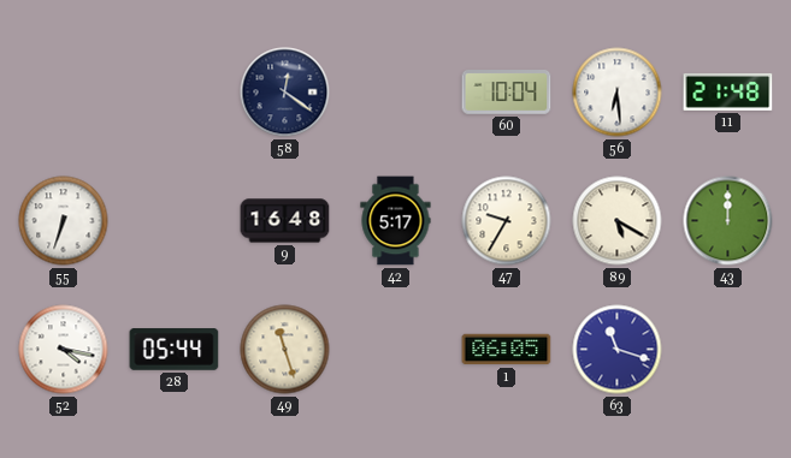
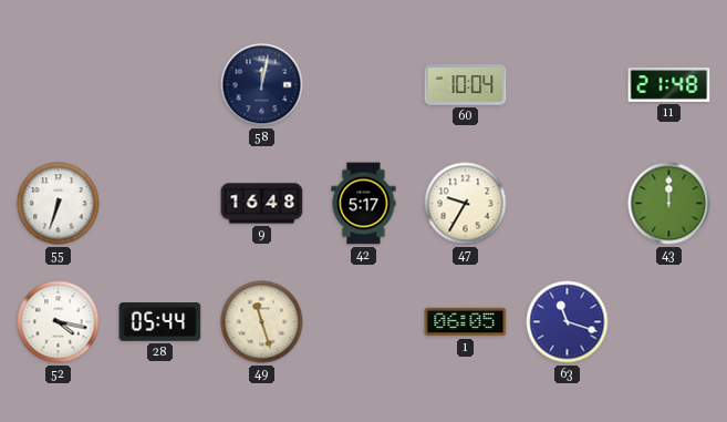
58: 12:21 -> 12:02 (262, 85)
56: 6:29 -> none (618, 93)
89: 5:20 -> none (618, 221)
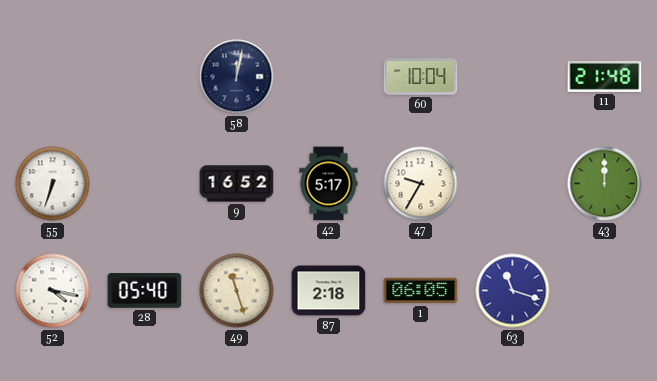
9: 16:48 -> 16:52 (237, 184)
28: 05:44 -> 05:40 (145, 291)
87: none -> 2:18 (329, 291)
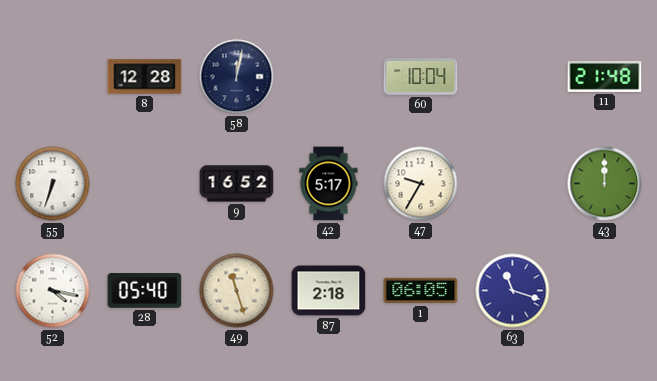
8: none -> 12:28 (145, 77)
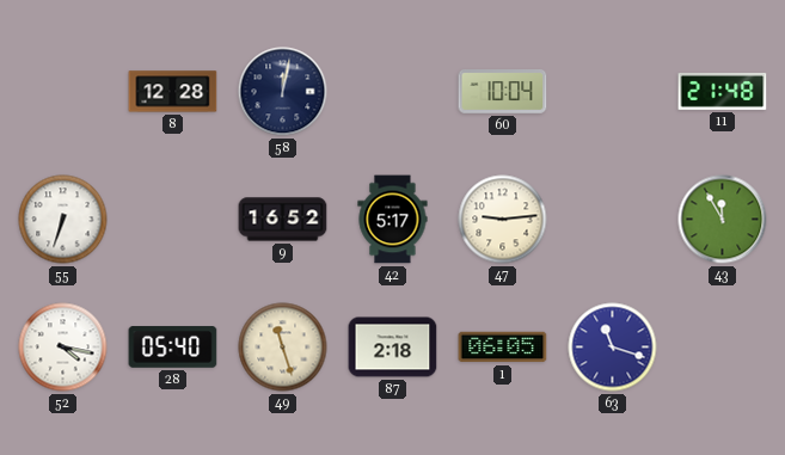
47: 9:35 -> 9:14 (503, 220)
43: 12:00 -> 11:55 (723, 220)
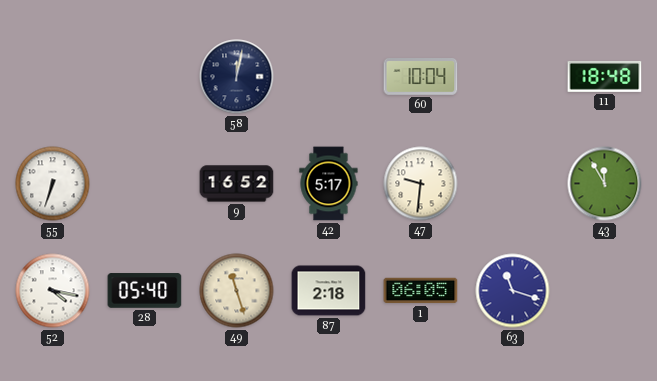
8: 12:28 -> none (173, 92)
11: 21:48 -> 18:48 (605, 76)
47: 9:14 -> 9:31 (421, 184)
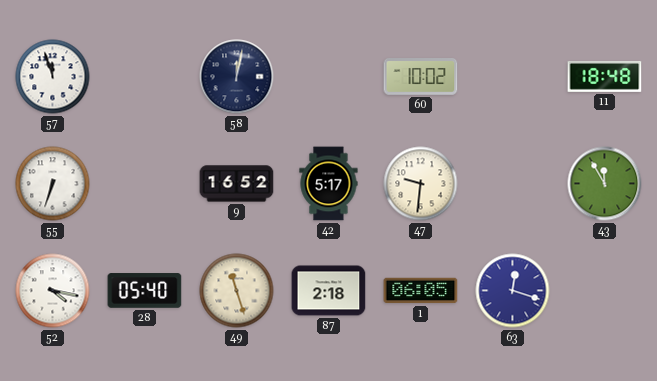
57: none -> 11:57 (53, 77)
60: 10:04 -> 10:02 (421, 77)
63: 11:18 -> 12:18 (513, 291)
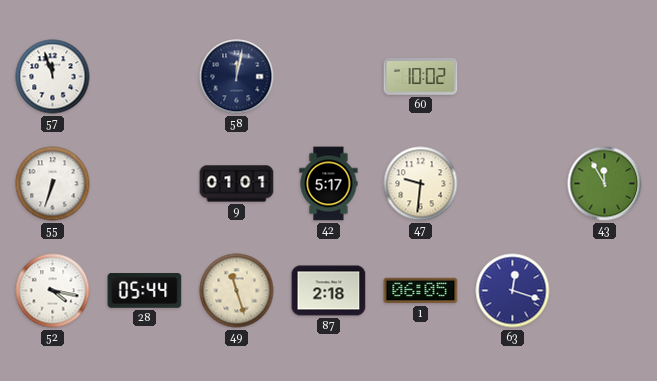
11: 18:48 -> none (605, 76)
9: 16:52 -> 01:01 (237, 184)
28: 05:40 -> 05:44 (145, 291)
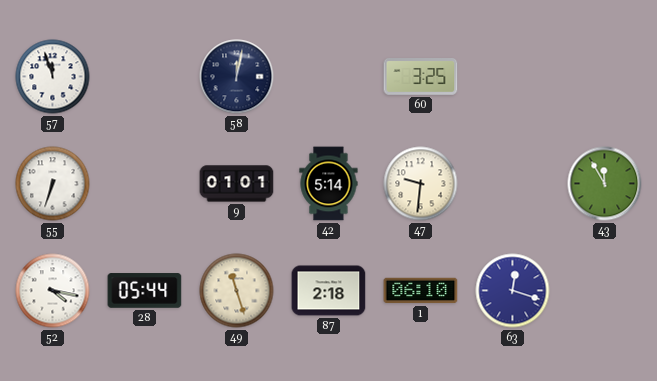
60: 10:02 -> 3:25 (421, 77)
42: 5:17 -> 5:14 (329, 184)
1: 06:05 -> 06:10 (421, 291)
